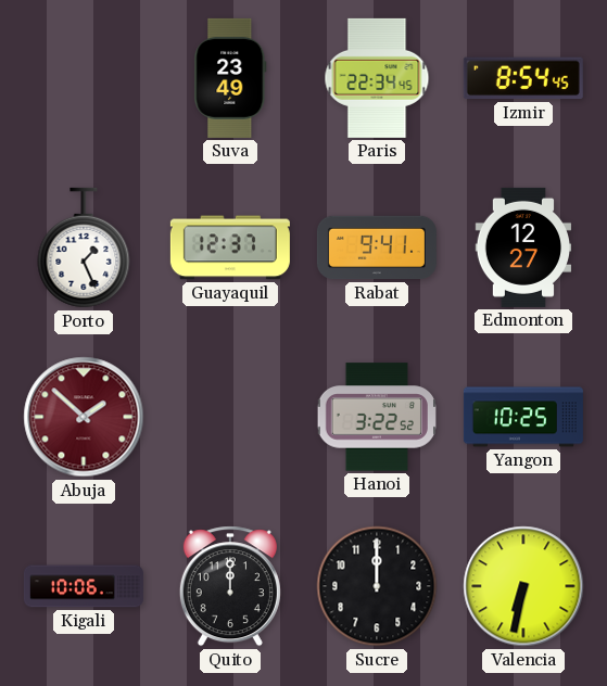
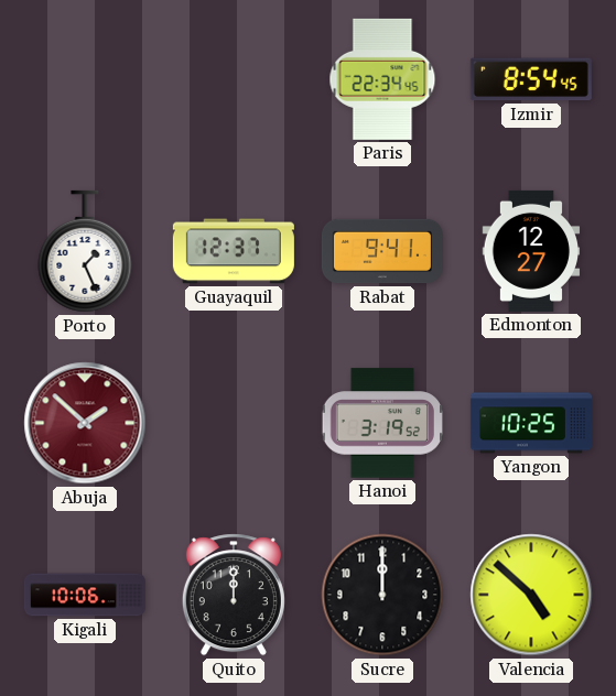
Suva: 23:49 -> none (230, 78)
Hanoi: 3:22 -> 3:19 (381, 423)
Valencia: 6:32 -> 4:52 (531, 595)
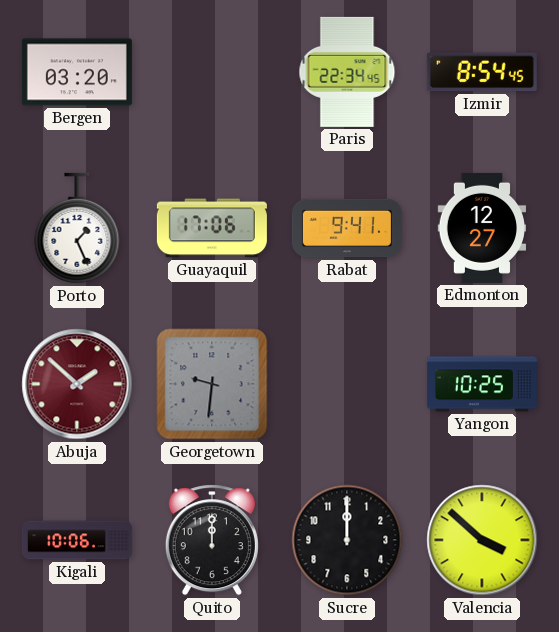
Bergen: none -> 03:20 (77, 72)
Guayaquil: 12:37 -> 17:06 (212, 228)
Georgetown: none -> 9:31 (212, 384)
Hanoi: 3:19 -> none (381, 423)
Valencia: 4:52 -> 3:52 (482, 540)
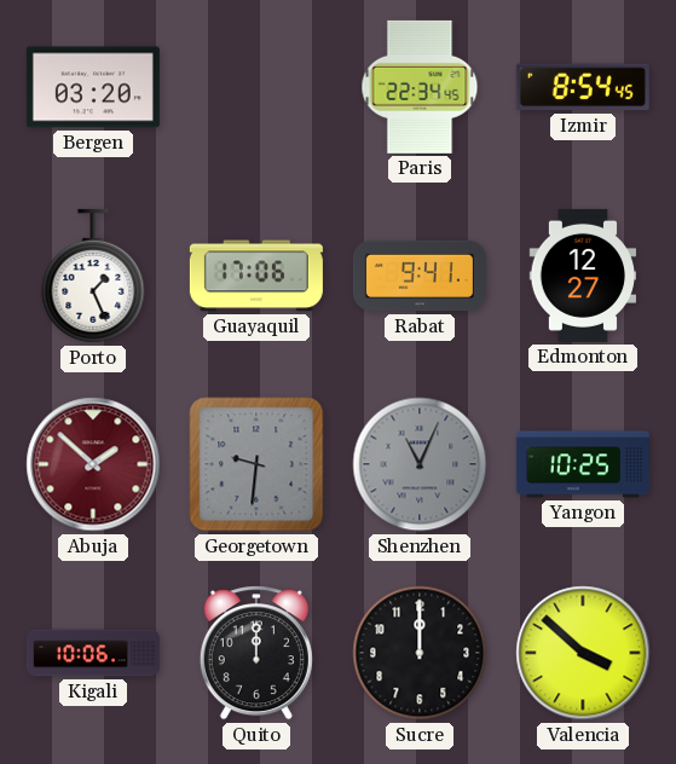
Shenzhen: none -> 11:04 (420, 464)
